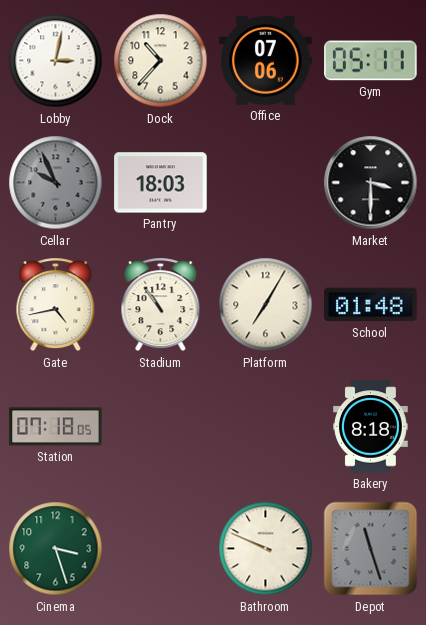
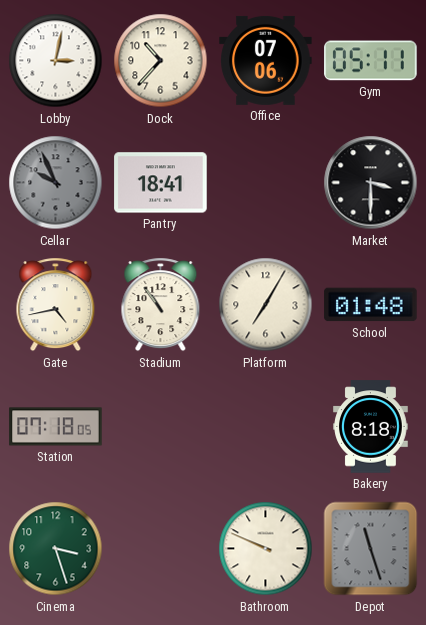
Pantry: 18:03 -> 18:41 (161, 183)
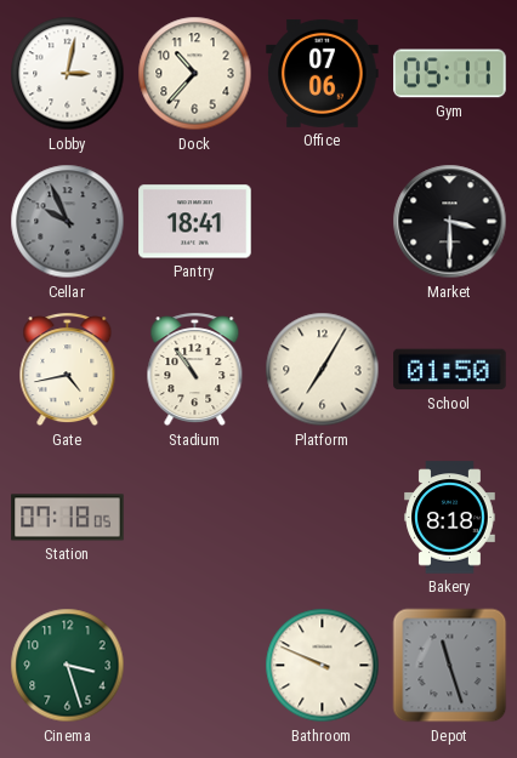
School: 01:48 -> 01:50 (450, 370)
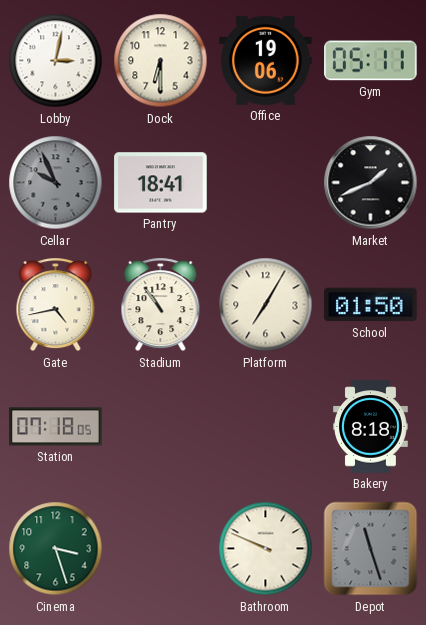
Dock: 10:37 -> 6:30 (161, 61)
Office: 07:06 -> 19:06 (266, 60)
Market: 3:30 -> 1:41 (371, 183)
